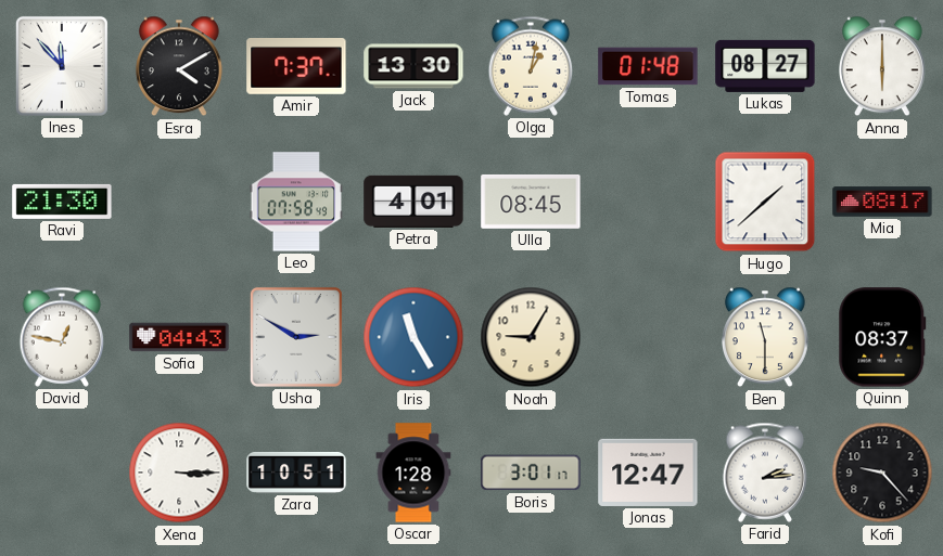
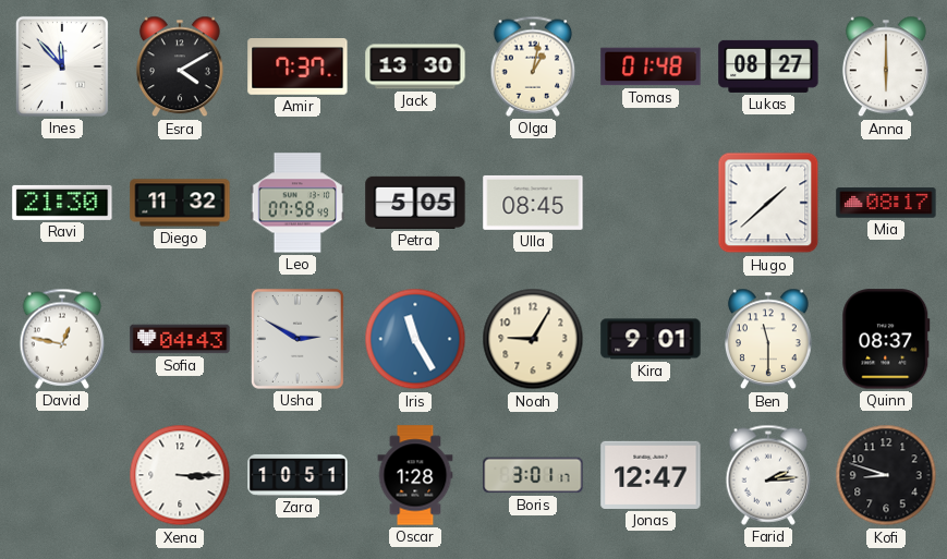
Diego: none -> 11:32 (180, 203)
Petra: 4:01 -> 5:05 (415, 203)
Kira: none -> 9:01 (651, 339)
Kofi: 9:23 -> 8:48 (886, 475)
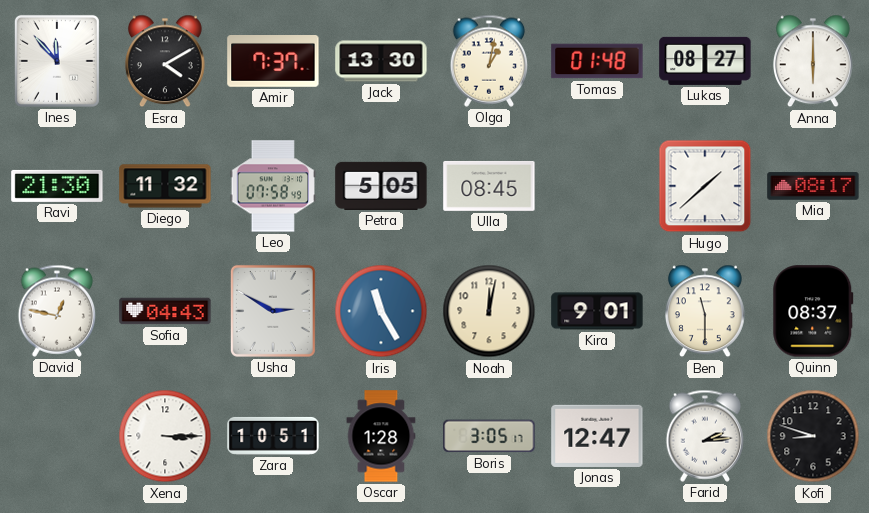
Noah: 9:05 -> 12:02 (489, 311)
Boris: 3:01 -> 3:05 (489, 436)
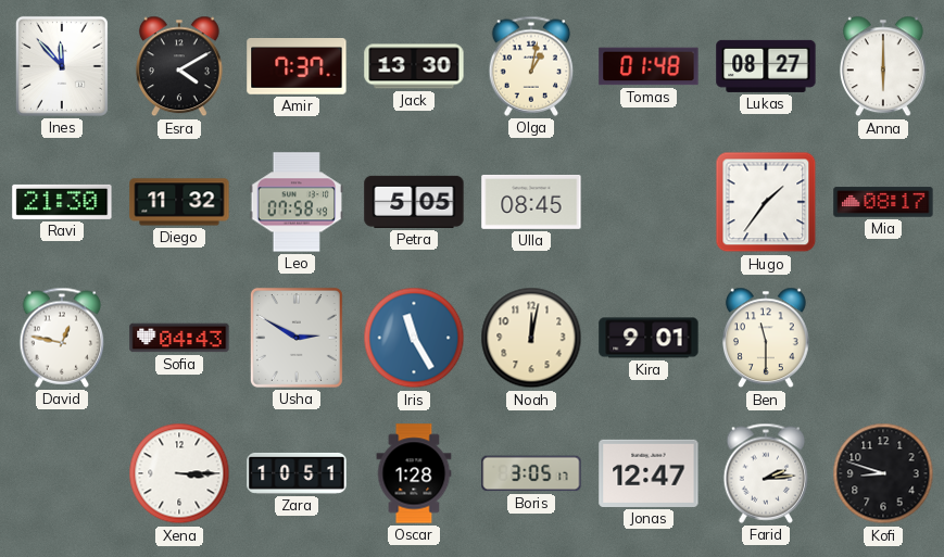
Hugo: 1:38 -> 1:36 (766, 202)
Quinn: 08:37 -> none (813, 311)
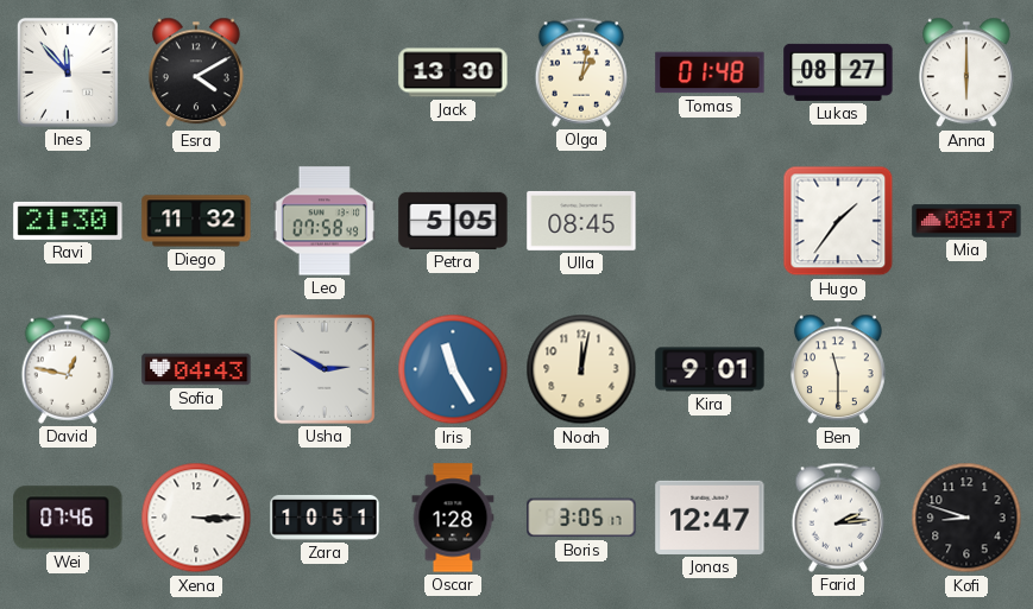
Amir: 7:37 -> none (297, 66)
Wei: none -> 07:46 (68, 518)
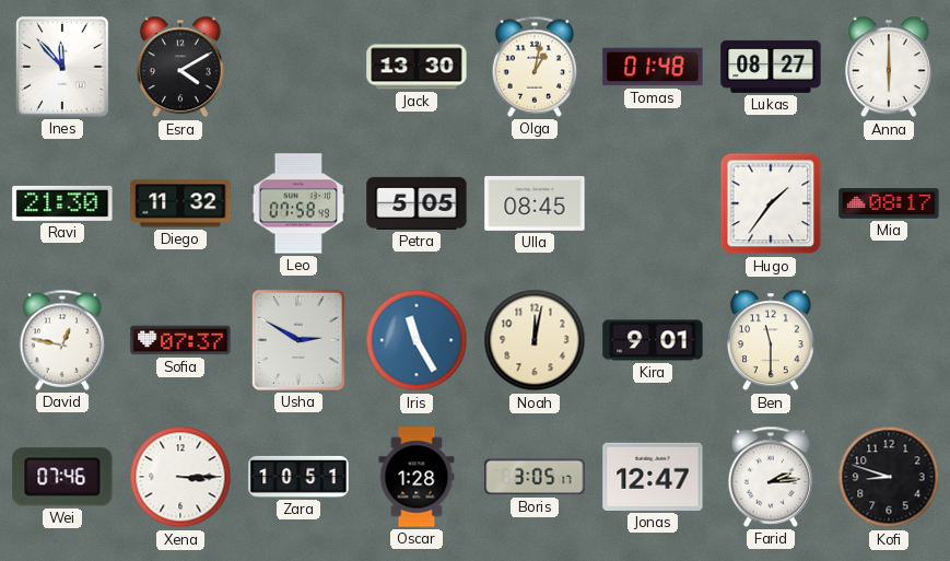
Sofia: 04:43 -> 07:37 (180, 340)
